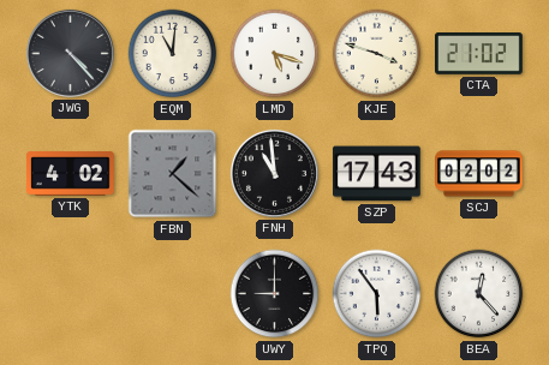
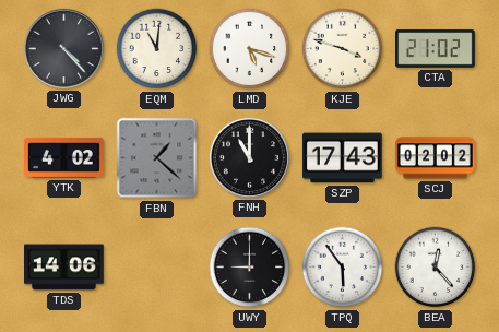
FNH: 10:59 -> 11:00 (249, 157)
TDS: none -> 14:06 (64, 268)
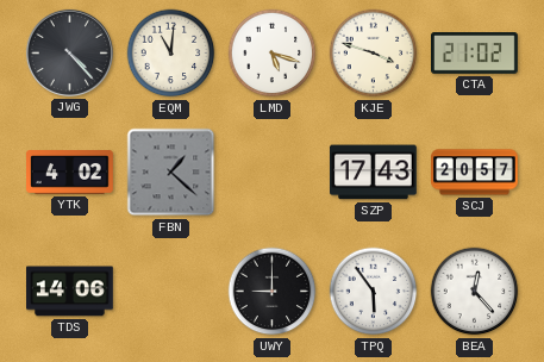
FNH: 11:00 -> none (249, 157)
SCJ: 02:02 -> 20:57 (475, 173)
